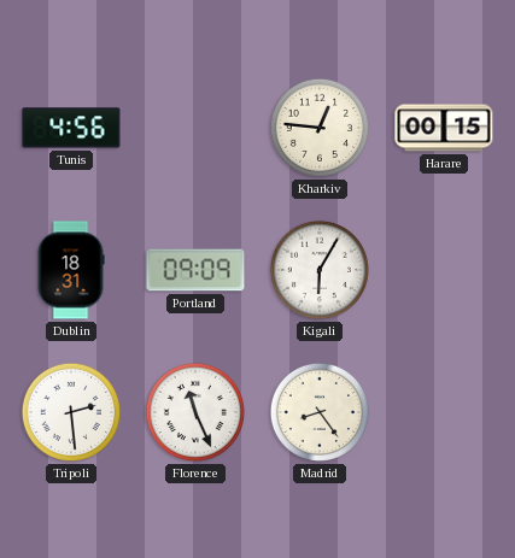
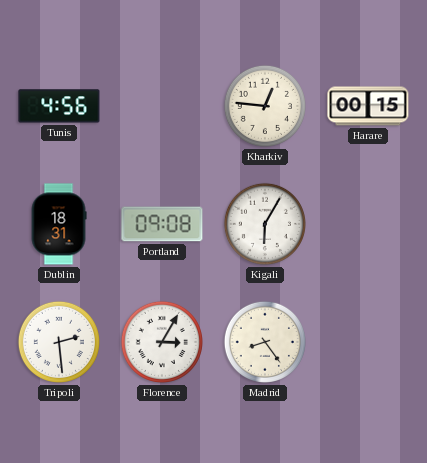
Portland: 09:09 -> 09:08 (162, 224)
Florence: 11:26 -> 3:05 (162, 342)
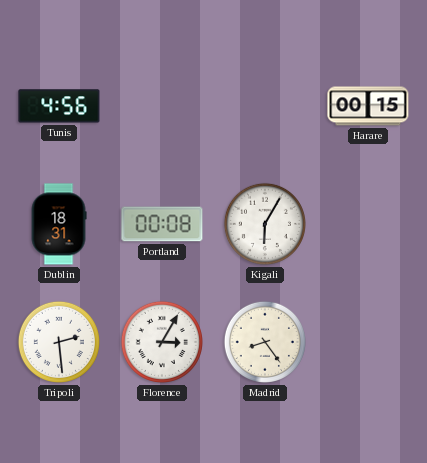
Kharkiv: 12:46 -> none (265, 106)
Portland: 09:08 -> 00:08 (162, 224)
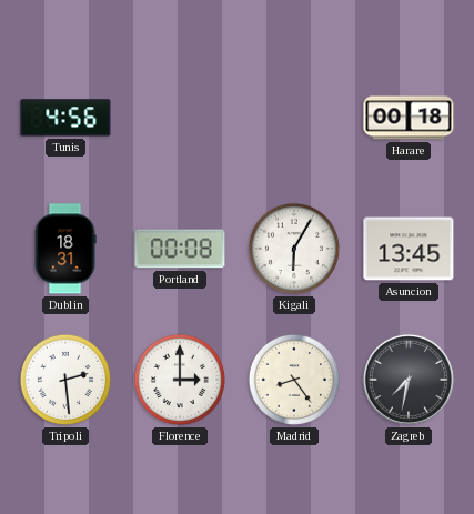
Harare: 00:15 -> 00:18 (409, 118)
Asuncion: none -> 13:45 (409, 249)
Florence: 3:05 -> 3:00 (180, 380)
Zagreb: none -> 7:32 (409, 380)
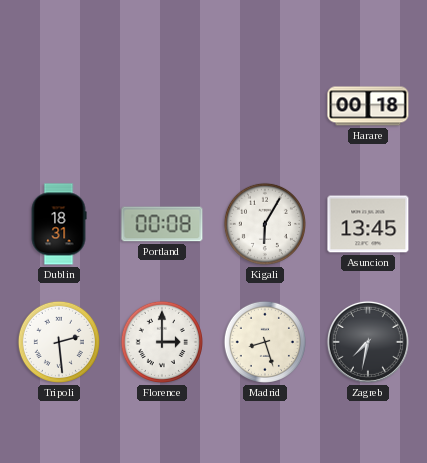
Tunis: 4:56 -> none (65, 118)
Madrid: 8:24 -> 8:27 (265, 342)
